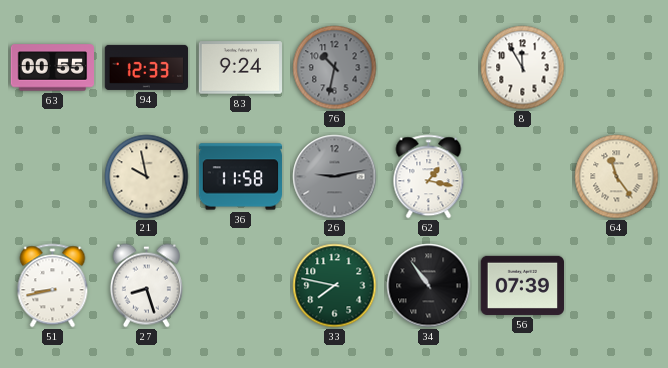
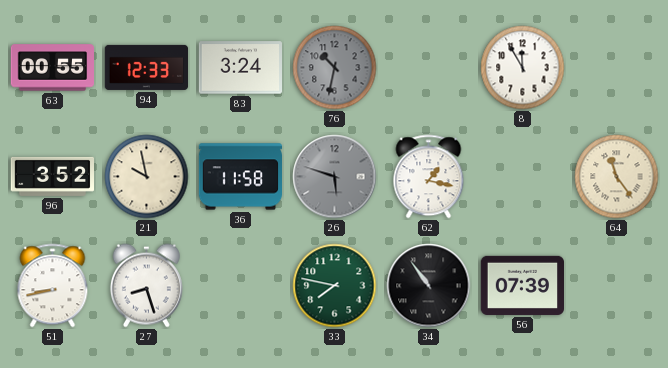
83: 9:24 -> 3:24 (241, 68)
96: none -> 3:52 (53, 176)
26: 9:13 -> 5:48 (335, 177)
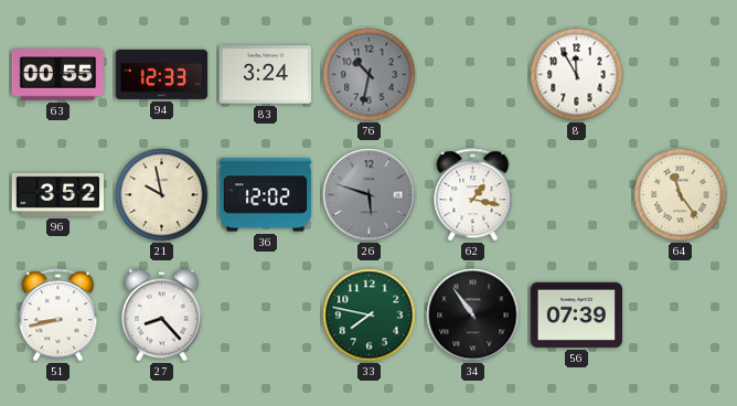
36: 11:58 -> 12:02 (266, 195)
27: 8:27 -> 8:23 (161, 316)
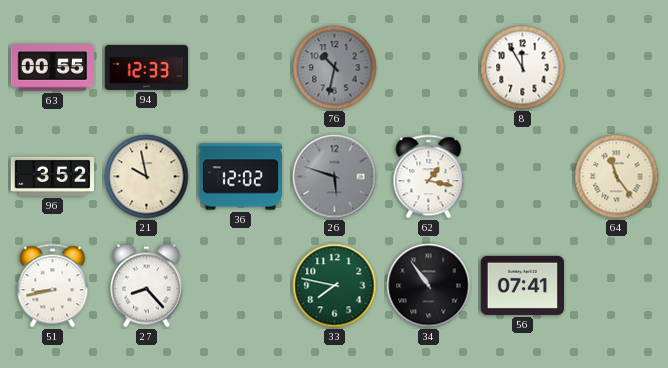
83: 3:24 -> none (266, 75)
56: 07:39 -> 07:41 (523, 285)
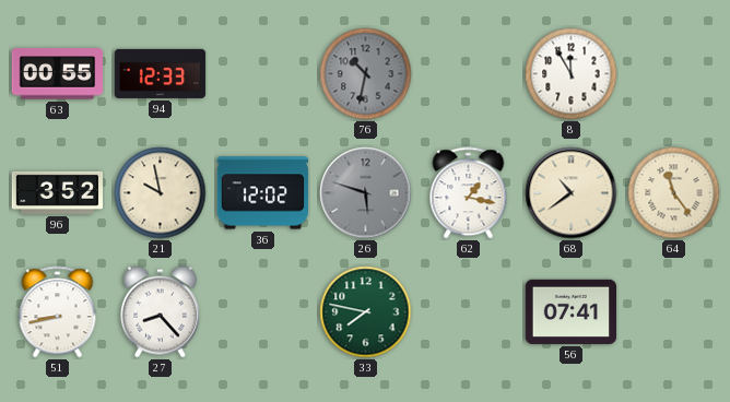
68: none -> 10:39 (572, 193)
34: 10:54 -> none (429, 286)
